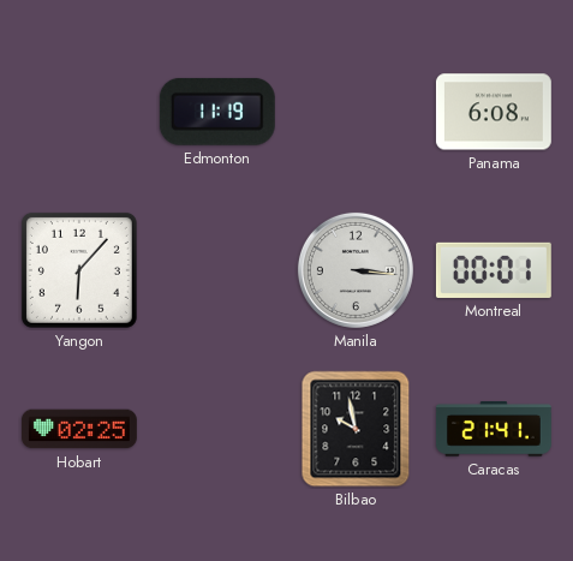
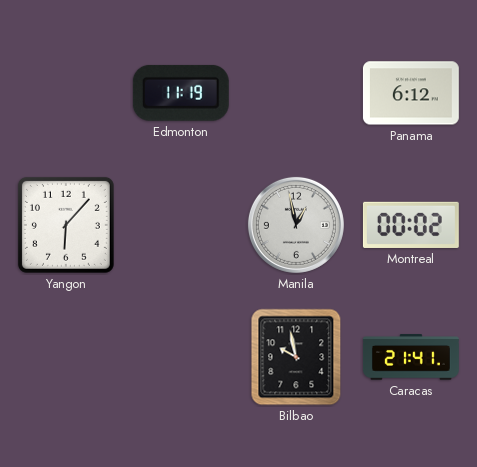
Panama: 6:08 -> 6:12 (411, 93)
Manila: 3:16 -> 12:58 (296, 225)
Montreal: 00:01 -> 00:02 (411, 225)
Hobart: 02:25 -> none (79, 429)
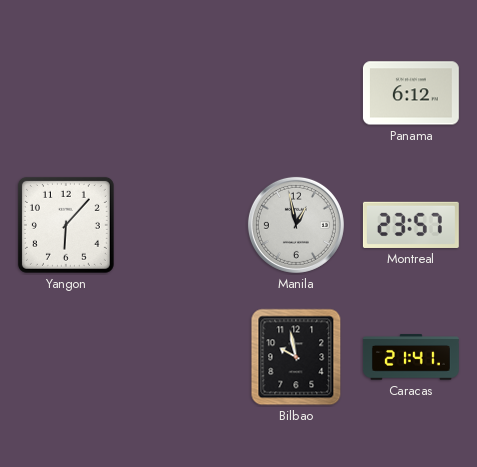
Edmonton: 11:19 -> none (181, 93)
Montreal: 00:02 -> 23:57 (411, 225)
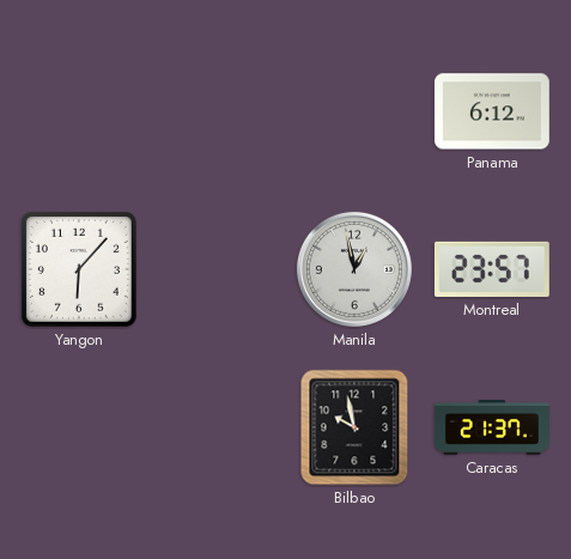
Caracas: 21:41 -> 21:37 (492, 427)
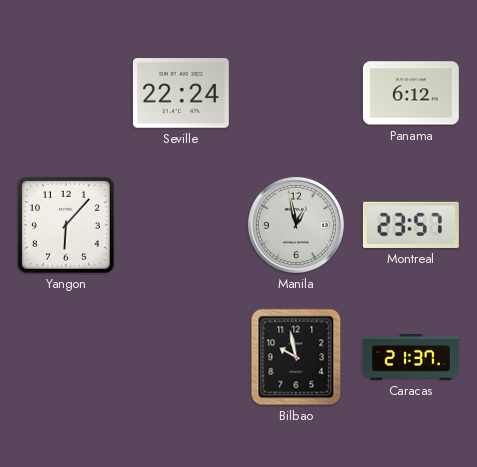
Seville: none -> 22:24 (181, 94)
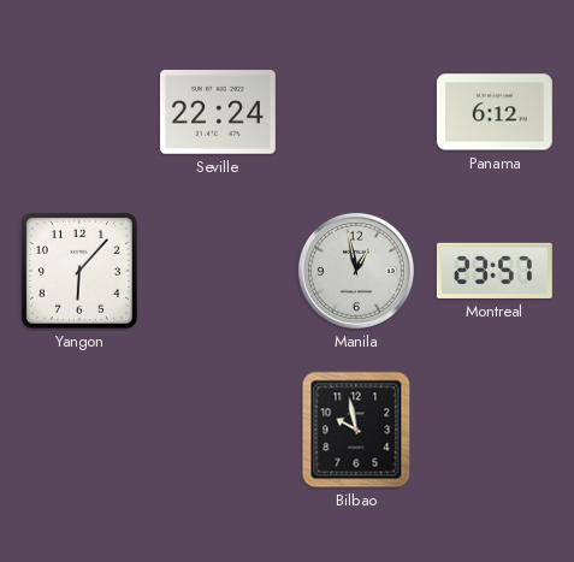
Caracas: 21:37 -> none (411, 357)
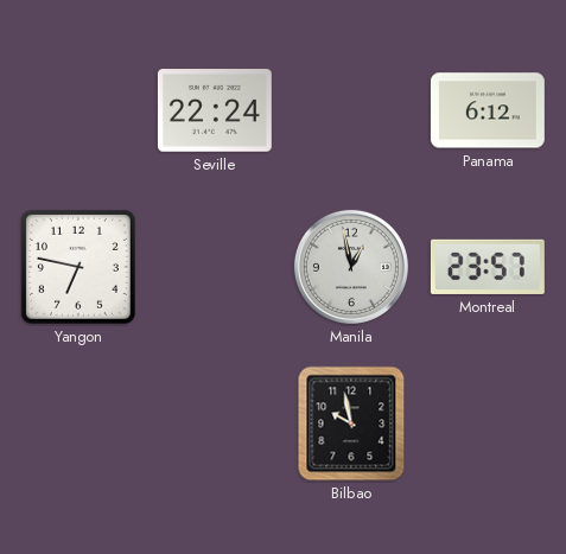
Yangon: 6:07 -> 6:47 (78, 267)
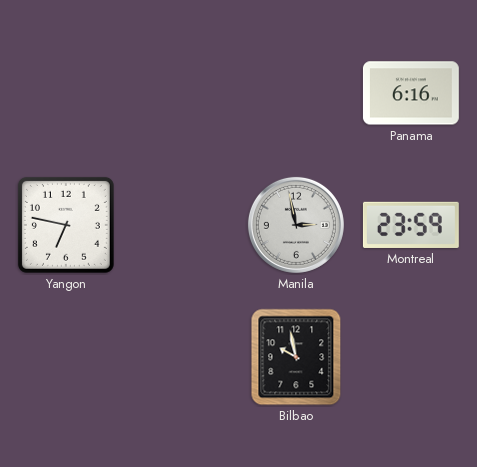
Seville: 22:24 -> none (215, 112)
Panama: 6:12 -> 6:16 (411, 93)
Manila: 12:58 -> 2:58 (296, 225)
Montreal: 23:57 -> 23:59 (411, 225)
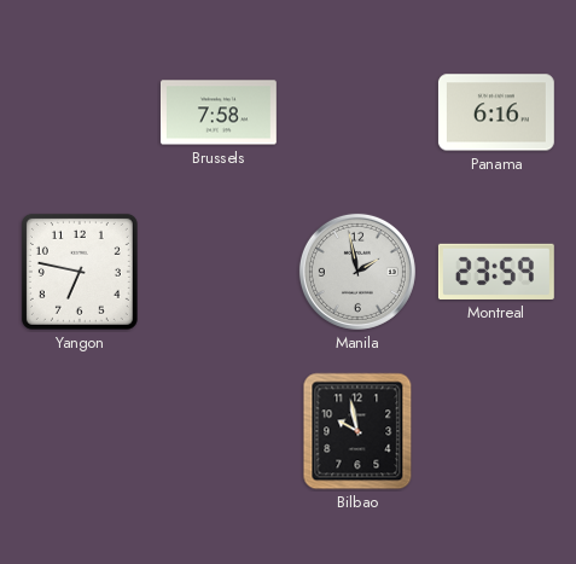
Brussels: none -> 7:58 (219, 112)
Manila: 2:58 -> 1:58 (357, 272)
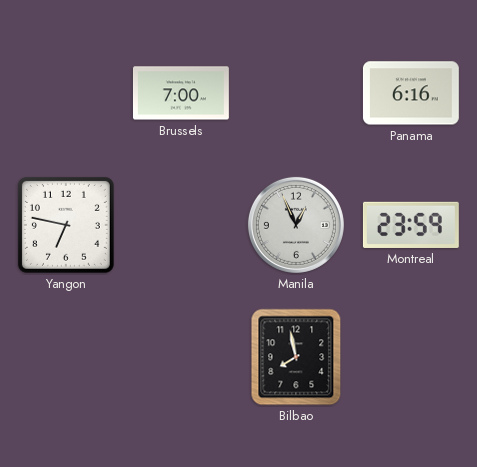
Brussels: 7:58 -> 7:00 (181, 93)
Manila: 1:58 -> 12:56 (296, 225)
Bilbao: 9:58 -> 7:58 (296, 357)
